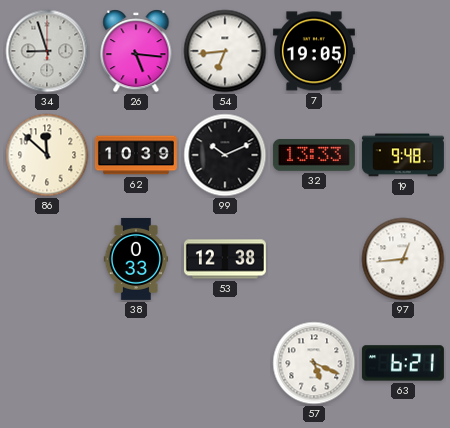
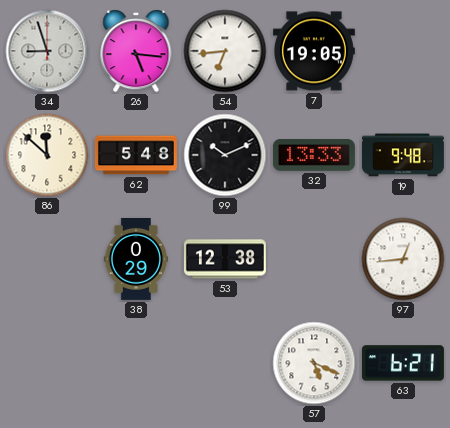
62: 10:39 -> 5:48 (136, 155)
38: 0:33 -> 0:29 (135, 259)
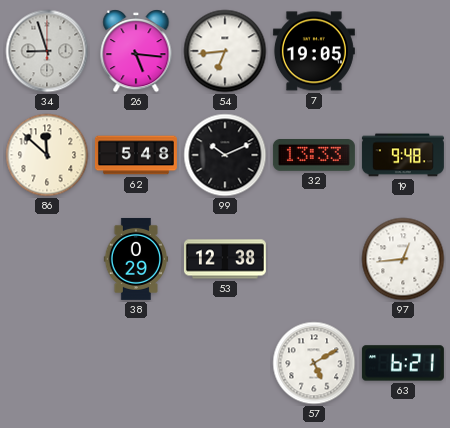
57: 5:19 -> 5:10 (314, 363)
